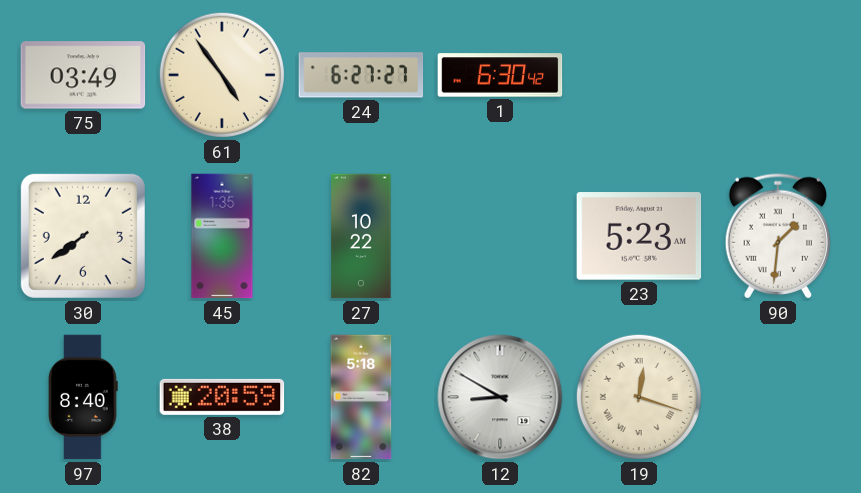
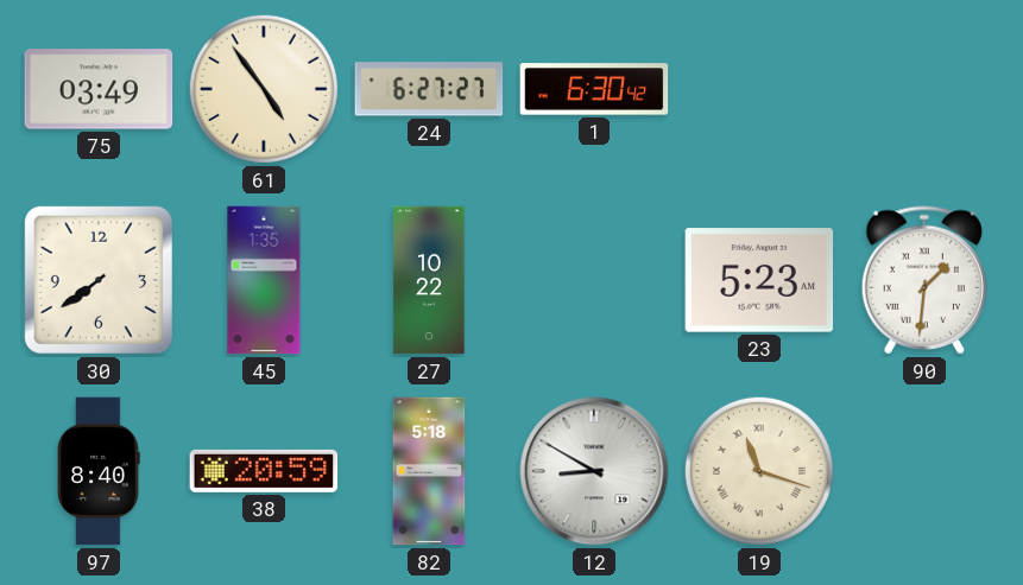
19: 12:18 -> 11:18 (759, 471)
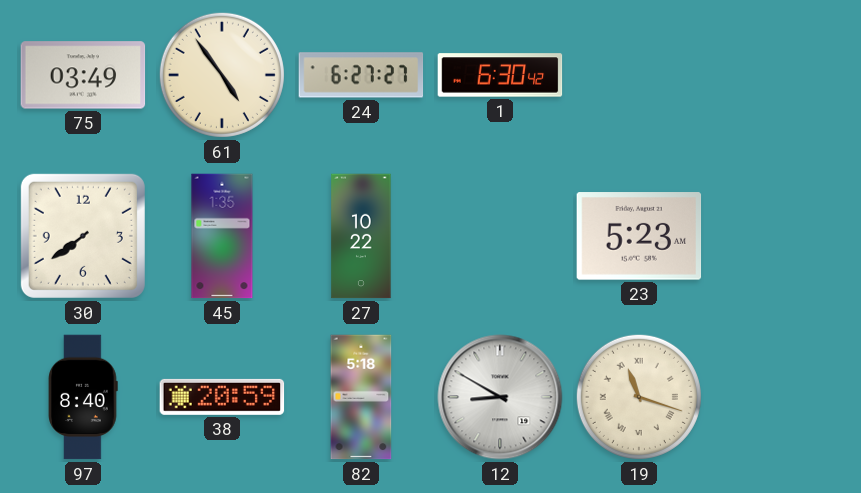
90: 1:31 -> none (923, 280)
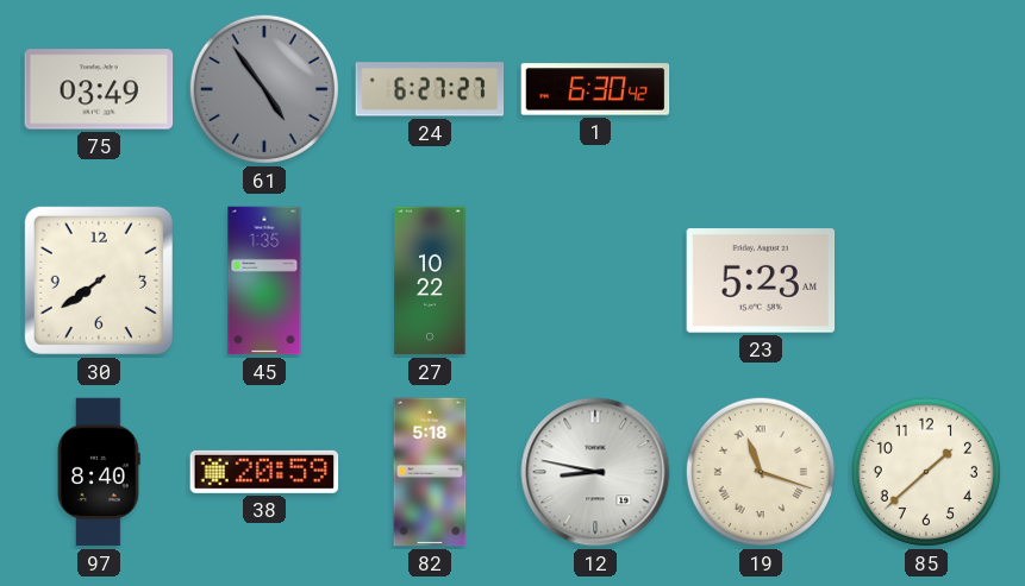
61 dial: cream -> grey (264, 89)
12: 8:50 -> 8:47 (595, 472)
85: none -> 1:38 (926, 472)
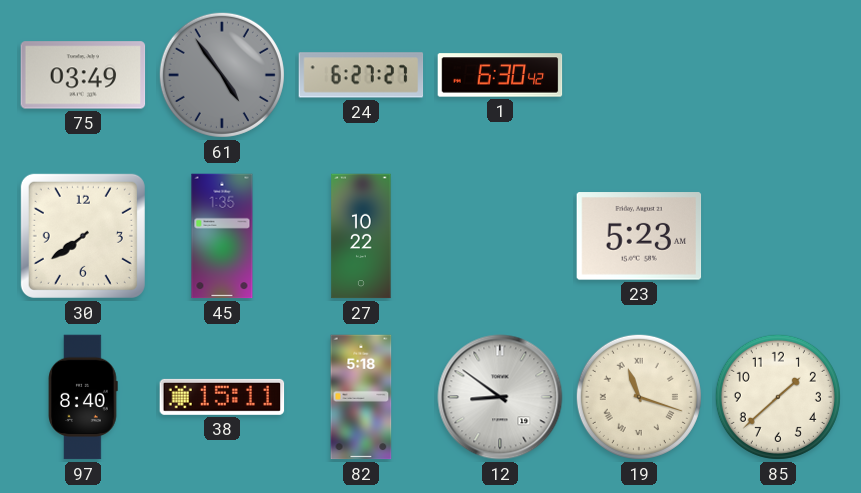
38: 20:59 -> 15:11 (222, 397)
12: 8:47 -> 8:51 (500, 397)
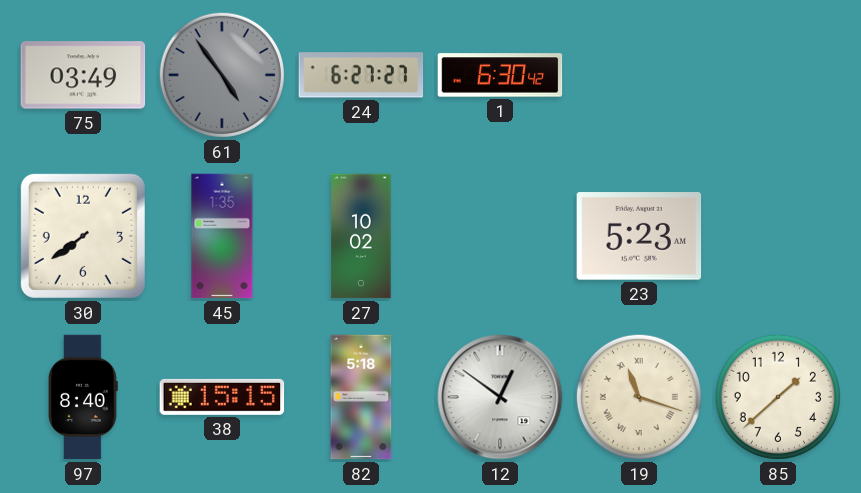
27: 10:22 -> 10:02 (361, 236)
38: 15:11 -> 15:15 (222, 397)
12: 8:51 -> 12:51 (500, 397)
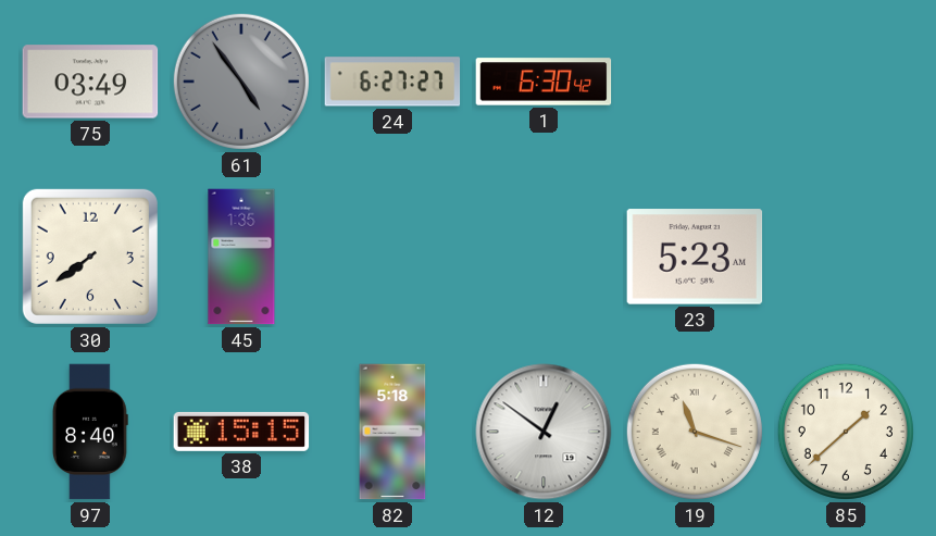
27: 10:02 -> none (361, 236)
